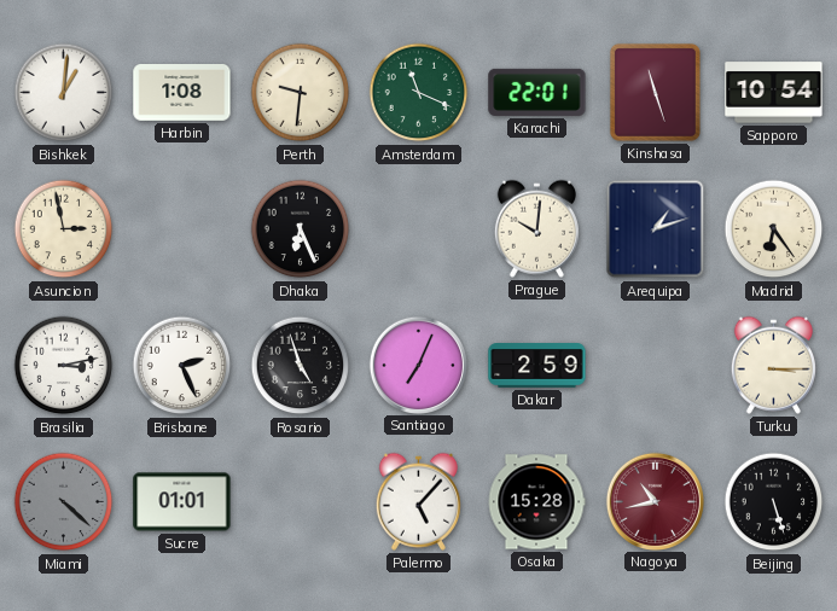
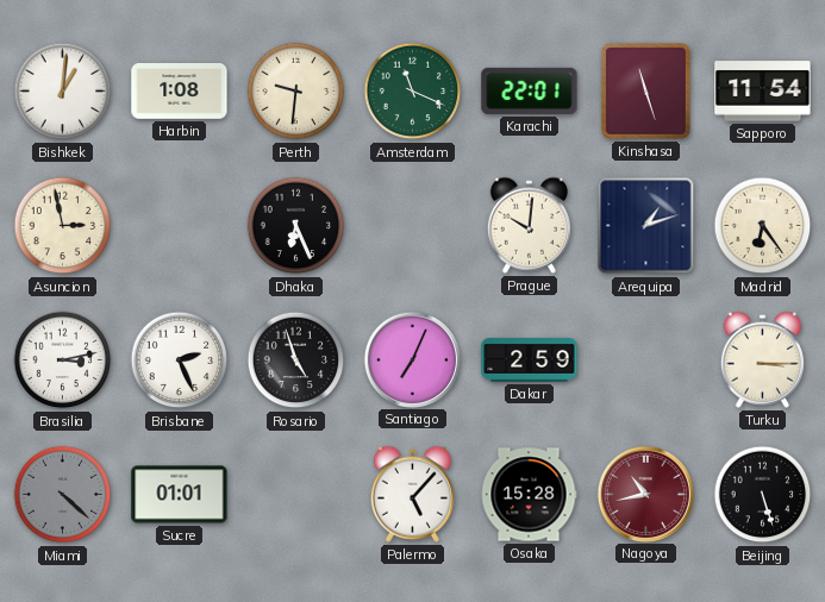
Sapporo: 10:54 -> 11:54 (763, 92)
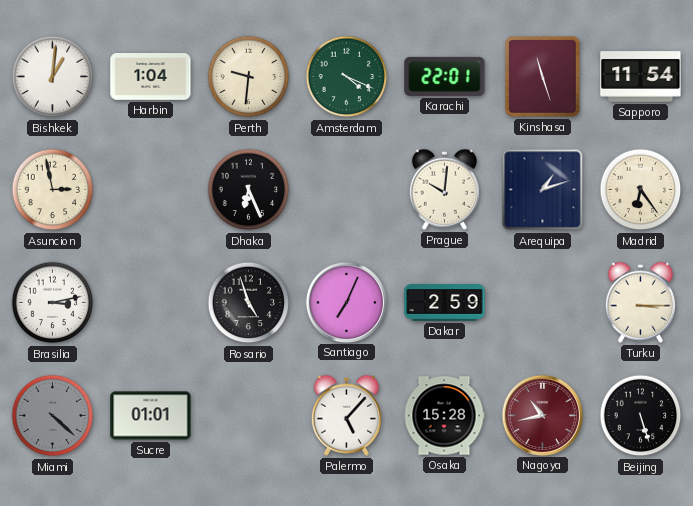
Harbin: 1:08 -> 1:04 (151, 77)
Amsterdam: 11:19 -> 4:19 (347, 77)
Brisbane: 2:26 -> none (180, 360)
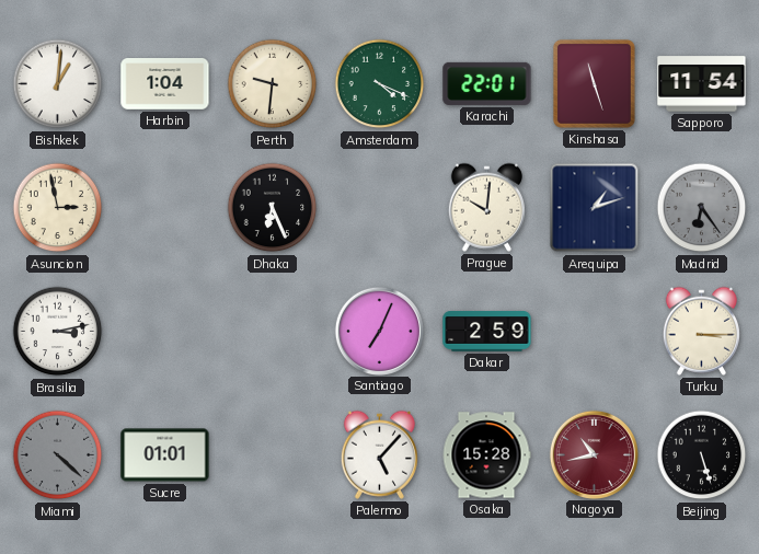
Madrid dial: cream -> grey (702, 208)
Rosario: 4:57 -> none (249, 303)
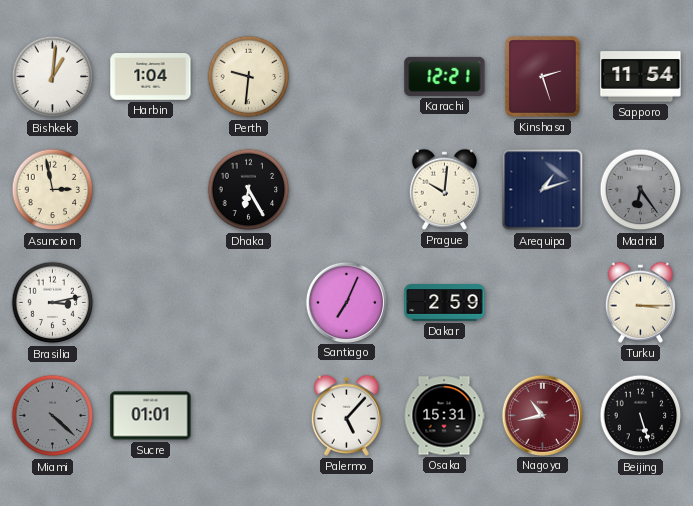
Amsterdam: 4:19 -> none (380, 84)
Karachi: 22:01 -> 12:21 (445, 76)
Kinshasa: 11:27 -> 2:27 (542, 76)
Dhaka: 6:26 -> 6:25 (249, 190)
Osaka: 15:28 -> 15:31 (444, 416)
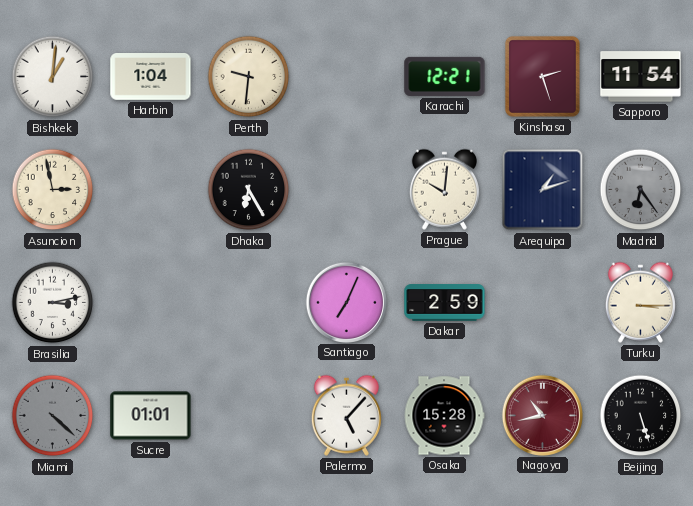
Osaka: 15:31 -> 15:28 (444, 416)
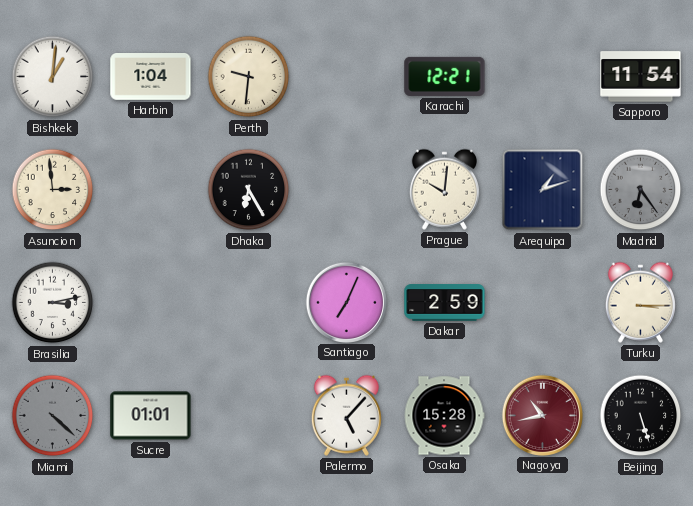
Kinshasa: 2:27 -> none (542, 76)
Asuncion: 2:58 -> 2:59 (53, 190)
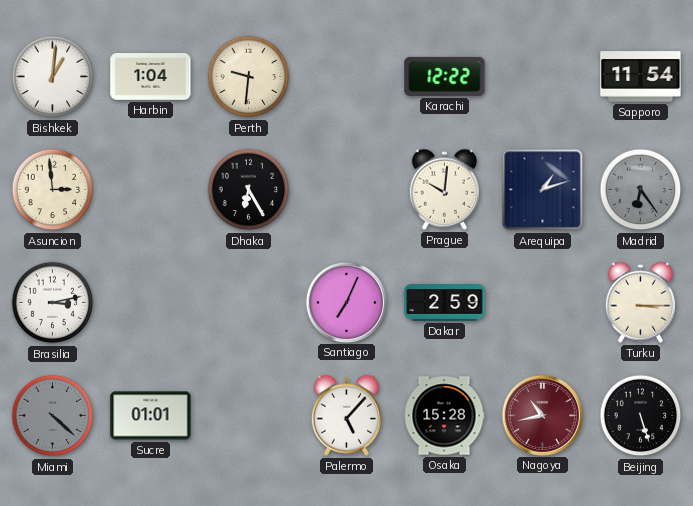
Karachi: 12:21 -> 12:22 (445, 76)
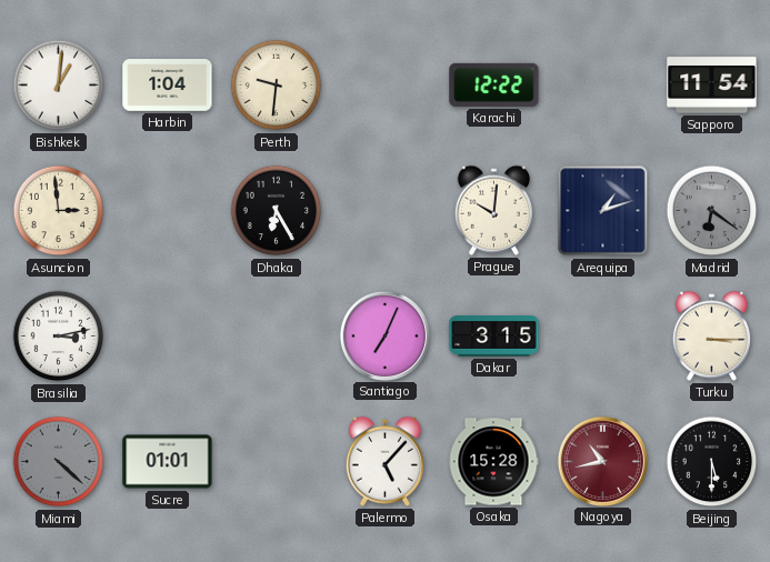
Madrid: 6:24 -> 6:21 (712, 211)
Dakar: 2:59 -> 3:15 (494, 337)
Beijing: 5:27 -> 5:30 (712, 462)
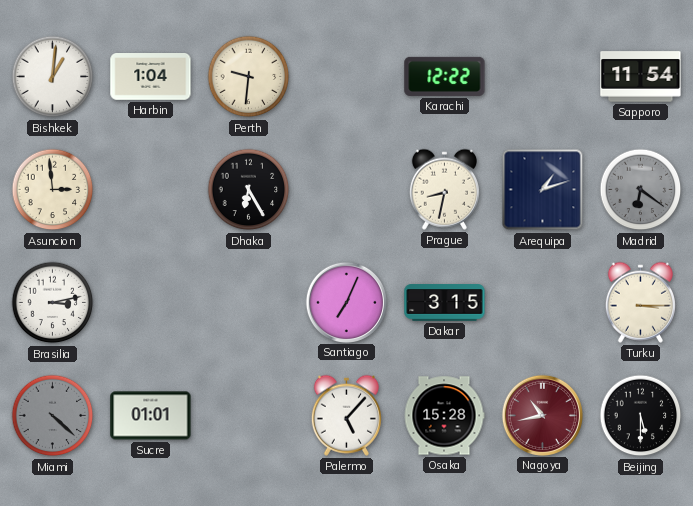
Prague: 10:01 -> 8:32 (444, 189)
